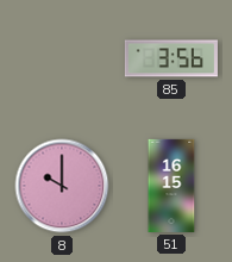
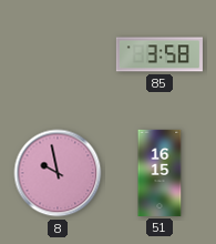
85: 3:56 -> 3:58 (160, 54)
8: 10:00 -> 9:58 (58, 173)
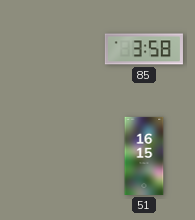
8: 9:58 -> none (58, 173)
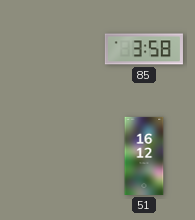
51: 16:15 -> 16:12 (144, 156)
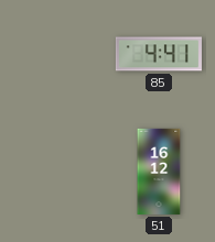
85: 3:58 -> 4:41 (159, 54)
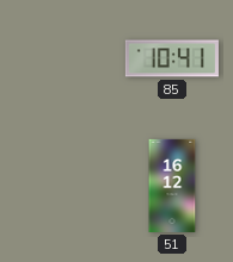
85: 4:41 -> 10:41 (172, 58)
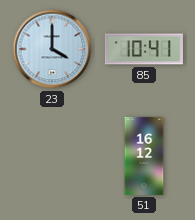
23: none -> 4:00 (52, 49)
